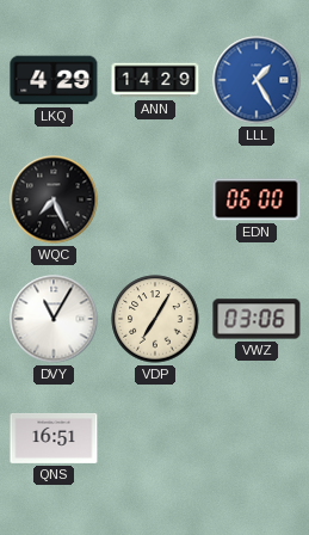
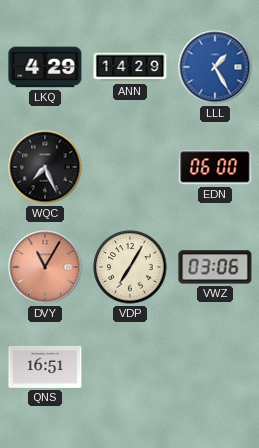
DVY dial: white -> salmon (45, 267)
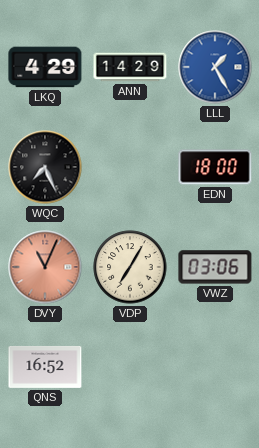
EDN: 06:00 -> 18:00 (215, 167)
DVY: 11:05 -> 11:04 (45, 267)
QNS: 16:51 -> 16:52 (45, 367)
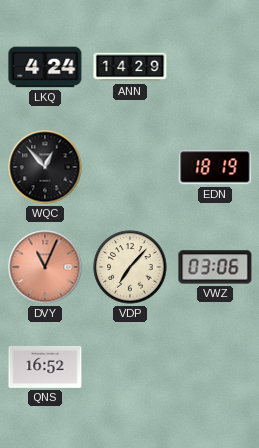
LKQ: 4:29 -> 4:24 (45, 67)
LLL: 1:25 -> none (215, 67)
WQC: 7:26 -> 12:53 (45, 167)
EDN: 18:00 -> 18:19 (215, 167)
VDP: 7:05 -> 7:07 (130, 267)
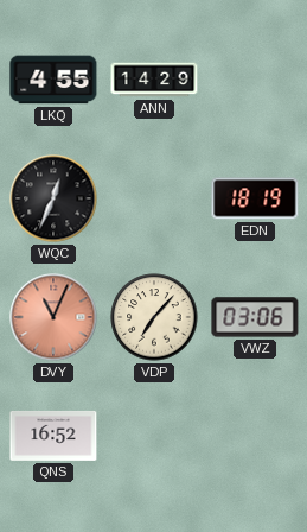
LKQ: 4:24 -> 4:55 (53, 80)
WQC: 12:53 -> 12:34 (53, 198)
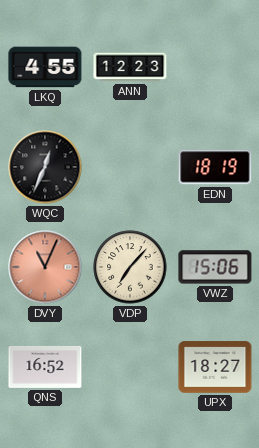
ANN: 14:29 -> 12:23 (130, 67)
VWZ: 03:06 -> 15:06 (215, 267)
UPX: none -> 18:27 (215, 367)
